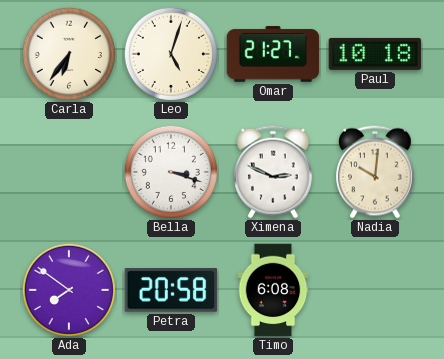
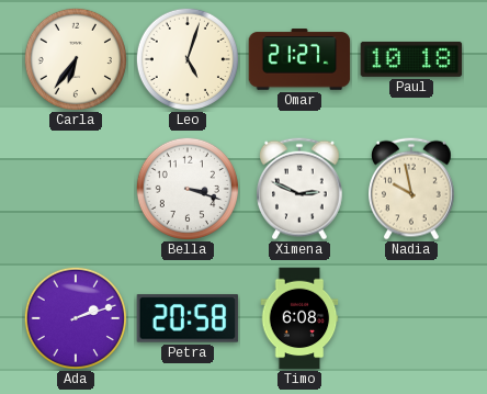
Nadia: 10:01 -> 9:58 (412, 189)
Ada: 7:51 -> 2:12 (76, 318)
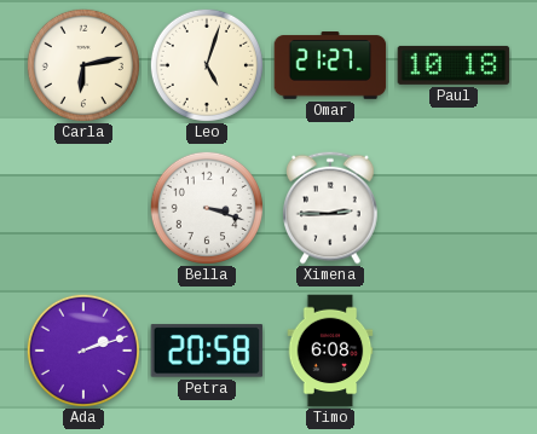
Carla: 6:36 -> 6:13 (83, 65)
Ximena: 2:49 -> 2:45 (331, 208)
Nadia: 9:58 -> none (412, 189)
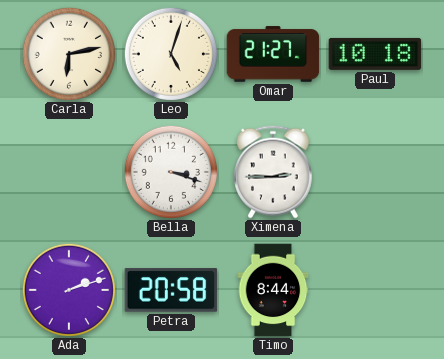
Timo: 6:08 -> 8:44 (273, 290)
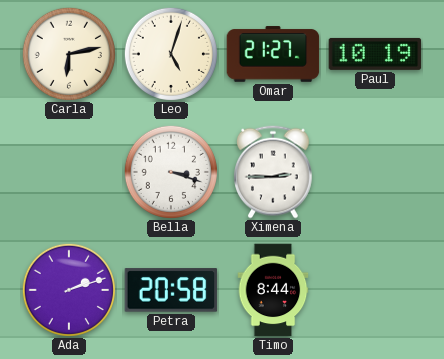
Paul: 10:18 -> 10:19 (375, 54)
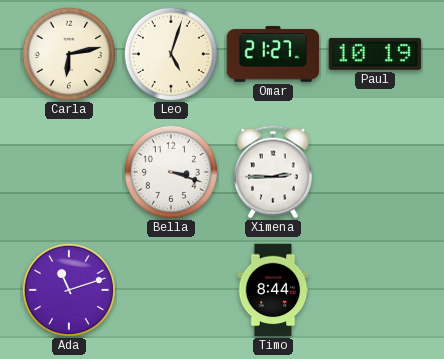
Ada: 2:12 -> 11:12 (69, 290)
Petra: 20:58 -> none (171, 290)
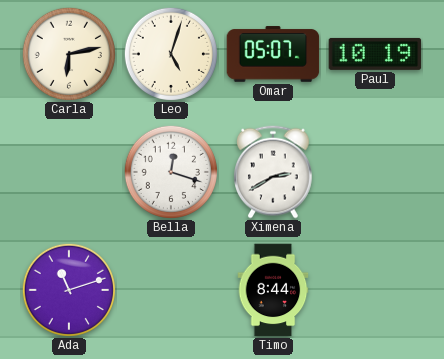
Omar: 21:27 -> 05:07 (273, 54)
Bella: 3:18 -> 12:18 (171, 172)
Ximena: 2:45 -> 2:40 (274, 172)
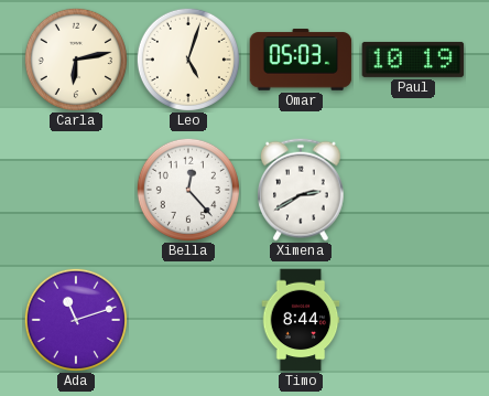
Omar: 05:07 -> 05:03 (301, 60)
Bella: 12:18 -> 12:23 (188, 190)
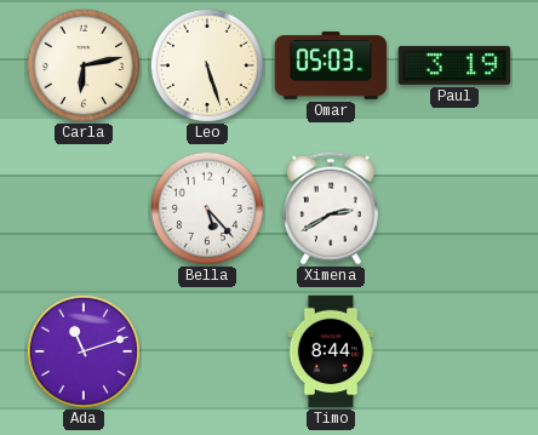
Leo: 5:03 -> 5:27 (207, 65)
Paul: 10:19 -> 3:19 (454, 65)
Bella: 12:23 -> 5:23 (207, 208)
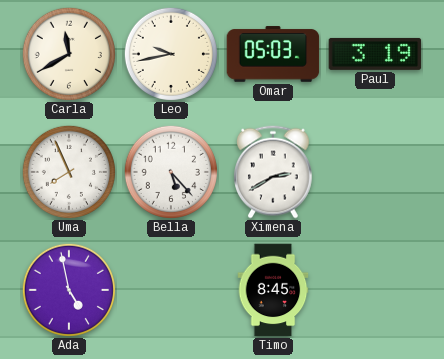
Carla: 6:13 -> 11:40 (69, 54)
Leo: 5:27 -> 9:43 (171, 54)
Uma: none -> 7:56 (69, 172)
Ada: 11:12 -> 4:58 (69, 290)
Timo: 8:44 -> 8:45 (273, 290)
